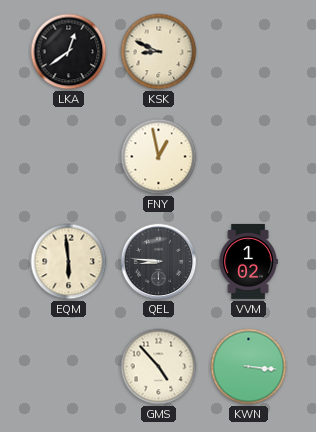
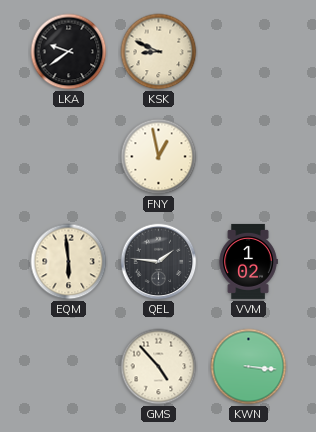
LKA: 12:39 -> 9:39 (69, 52)
QEL: 8:46 -> 1:46 (159, 262)
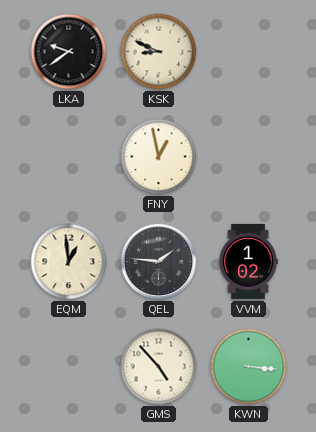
EQM: 5:59 -> 12:59 (69, 262)
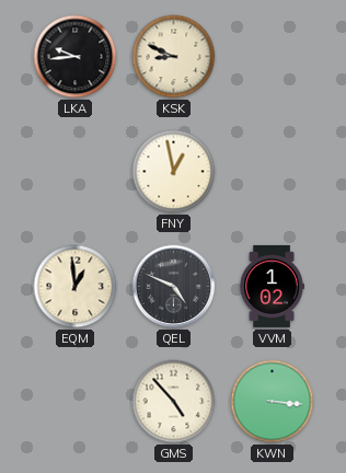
LKA: 9:39 -> 9:44 (76, 57)
QEL: 1:46 -> 4:49 (174, 287)
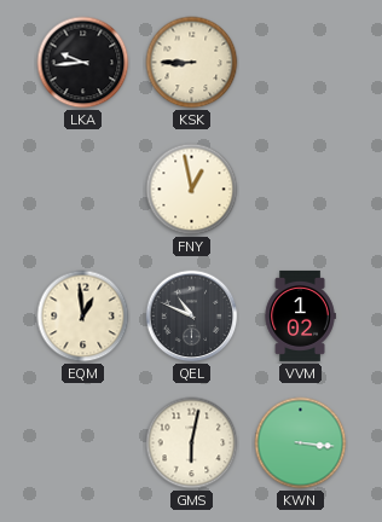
KSK: 8:49 -> 8:45 (192, 63)
QEL: 4:49 -> 10:49 (192, 317)
GMS: 4:53 -> 6:02 (192, 443)
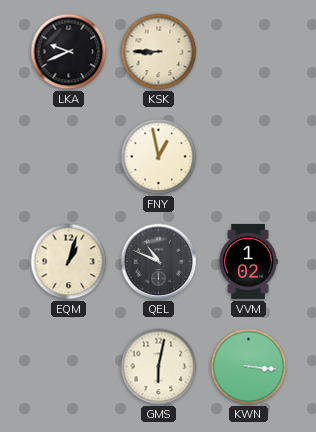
LKA: 9:44 -> 9:41 (69, 52)
EQM: 12:59 -> 1:03 (69, 262)
